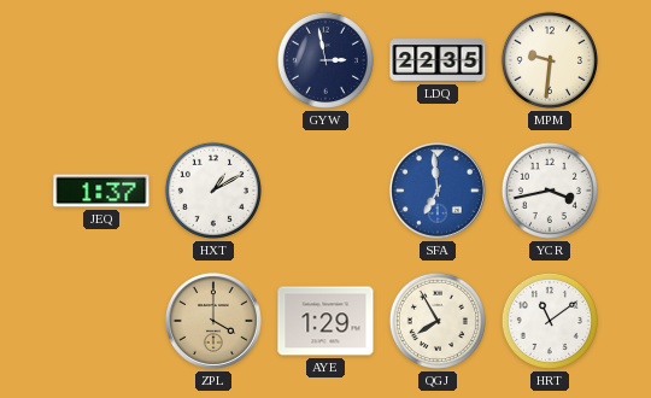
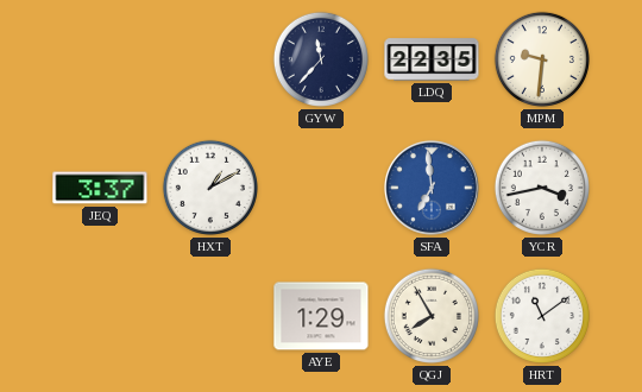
GYW: 2:58 -> 11:37 (321, 59)
JEQ: 1:37 -> 3:37 (100, 188)
ZPL: 4:00 -> none (213, 321)
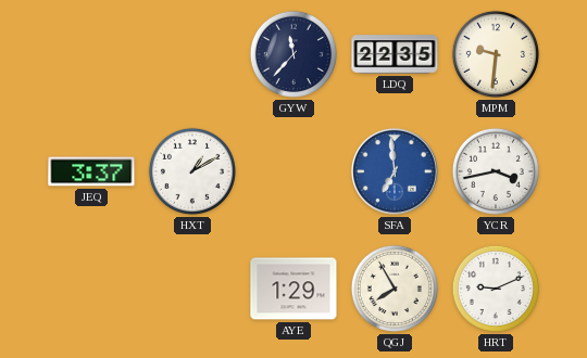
HRT: 11:09 -> 9:11 (496, 289)
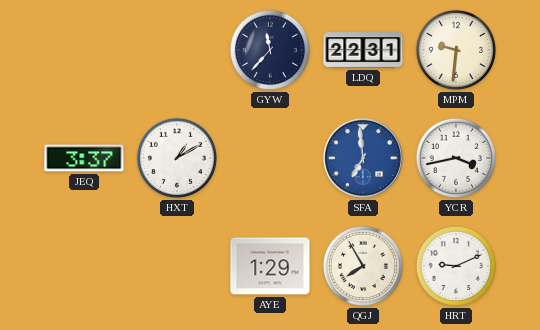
LDQ: 22:35 -> 22:31 (363, 50)
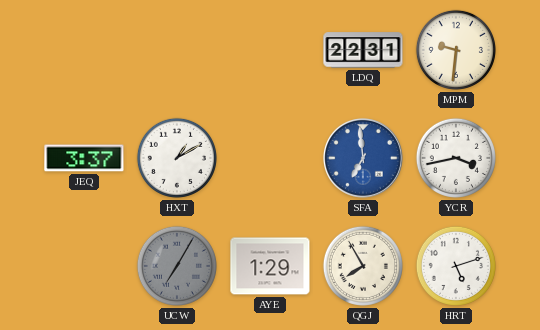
GYW: 11:37 -> none (270, 50)
UCW: none -> 7:05 (177, 266)
HRT: 9:11 -> 5:12 (456, 266)
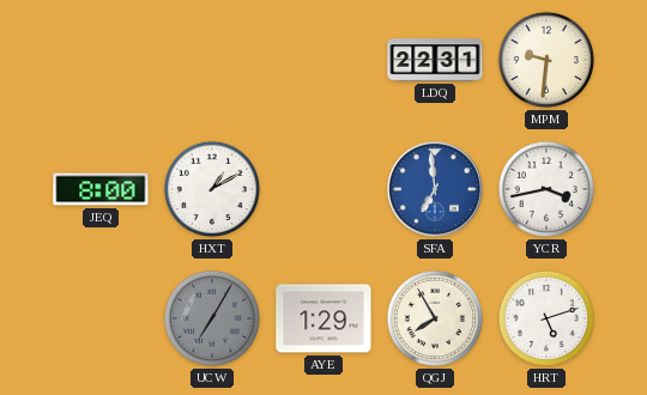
JEQ: 3:37 -> 8:00 (101, 189)
